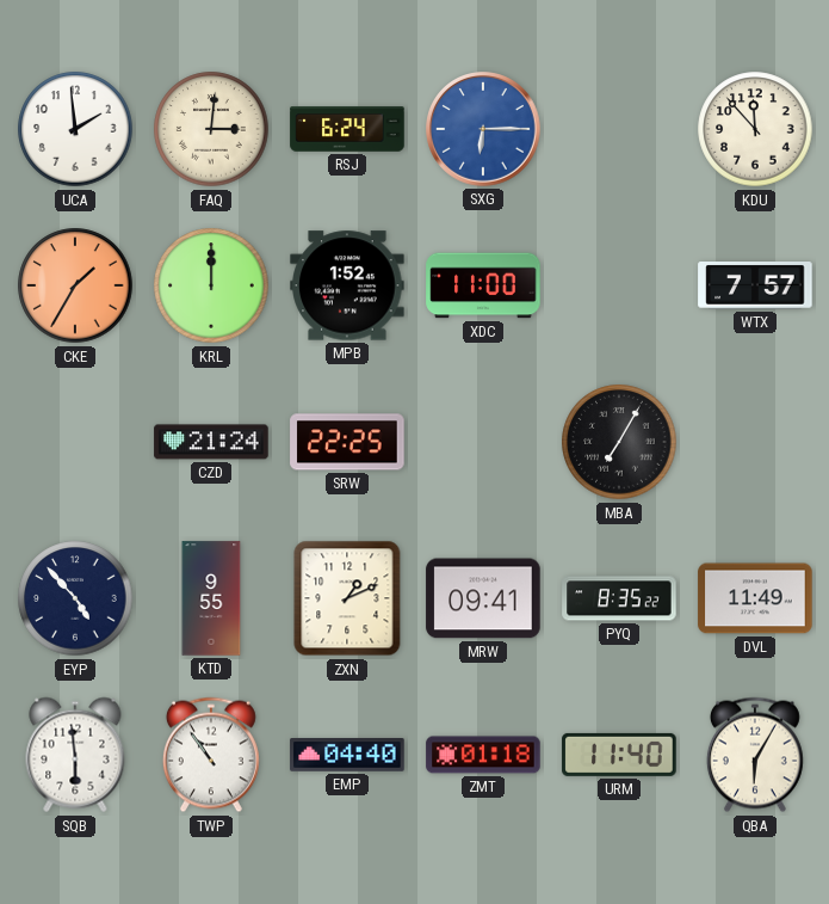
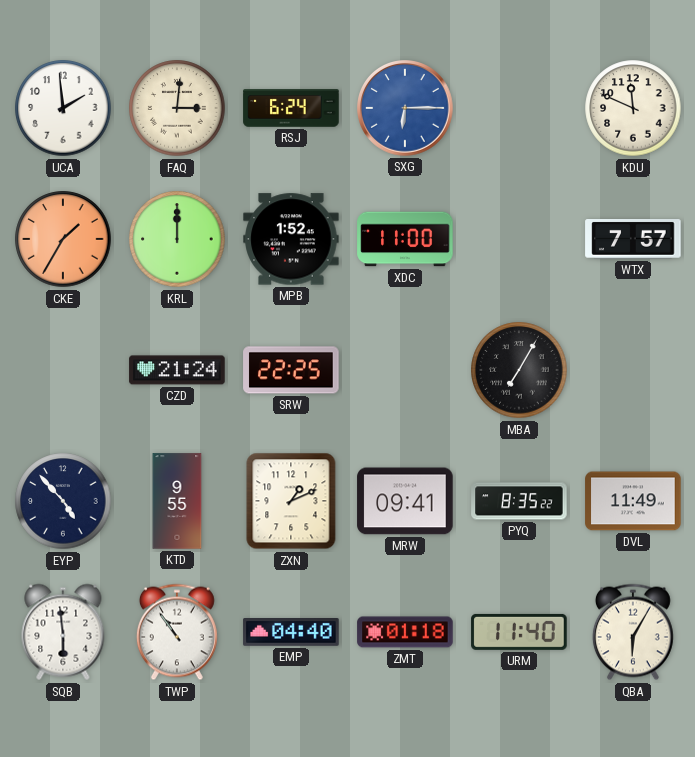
KDU: 11:53 -> 11:49 (633, 108)
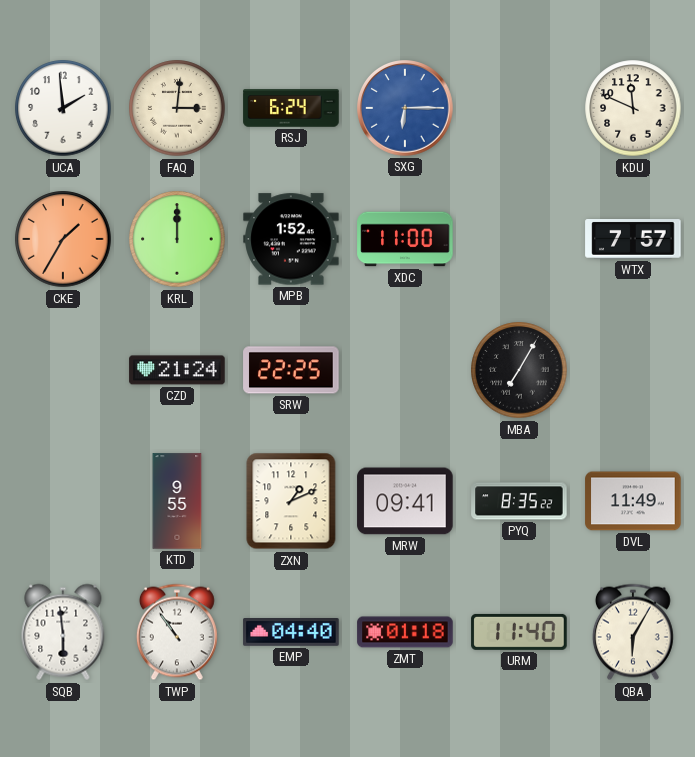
EYP: 4:53 -> none (63, 501)
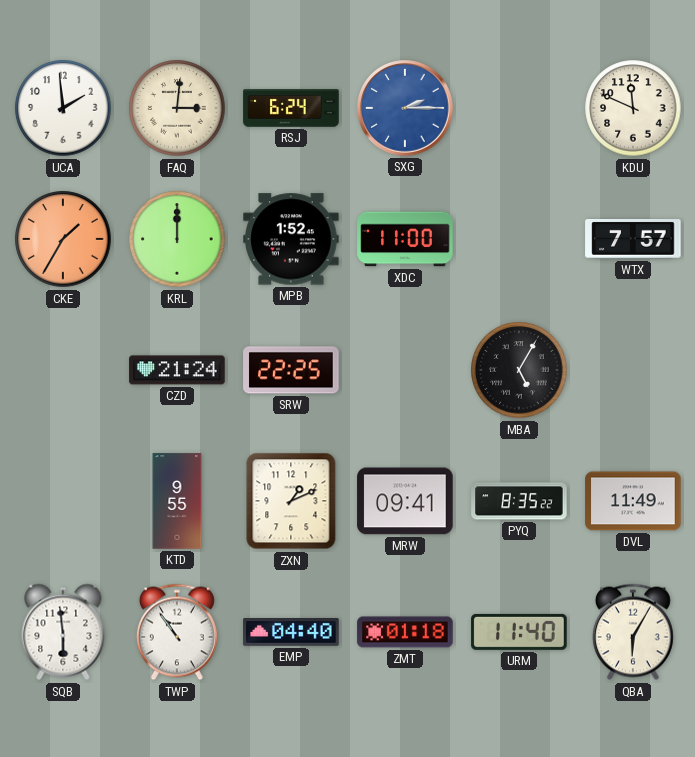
SXG: 6:15 -> 2:15 (405, 108)
MBA: 7:05 -> 5:05 (519, 370)
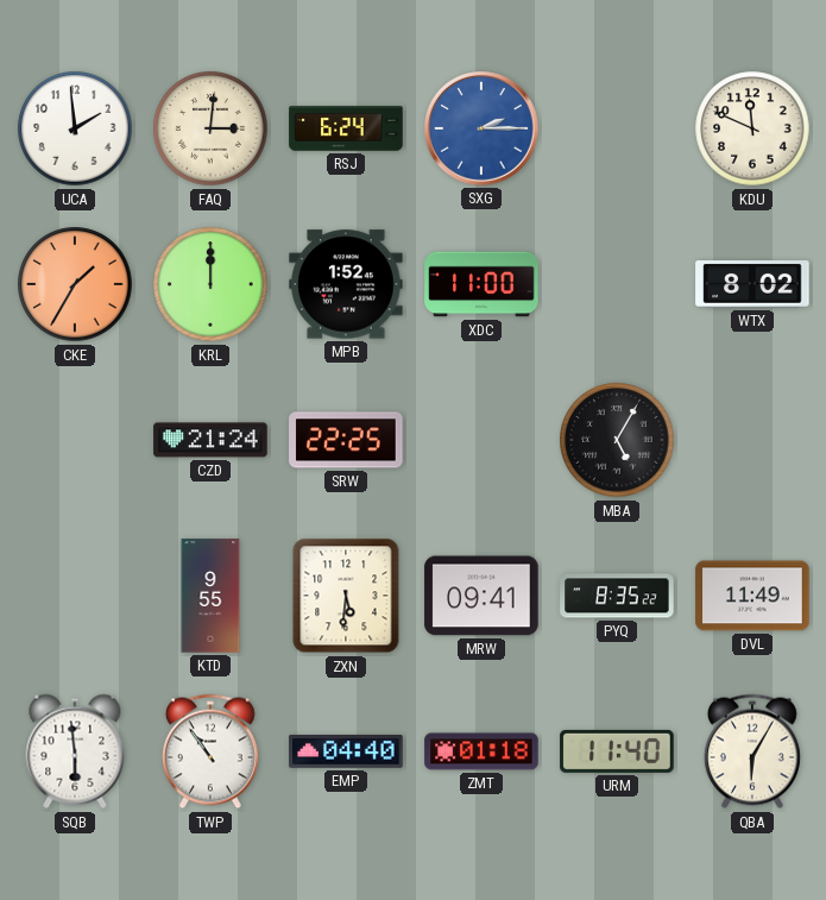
WTX: 7:57 -> 8:02 (752, 285)
ZXN: 1:11 -> 5:31 (346, 596)
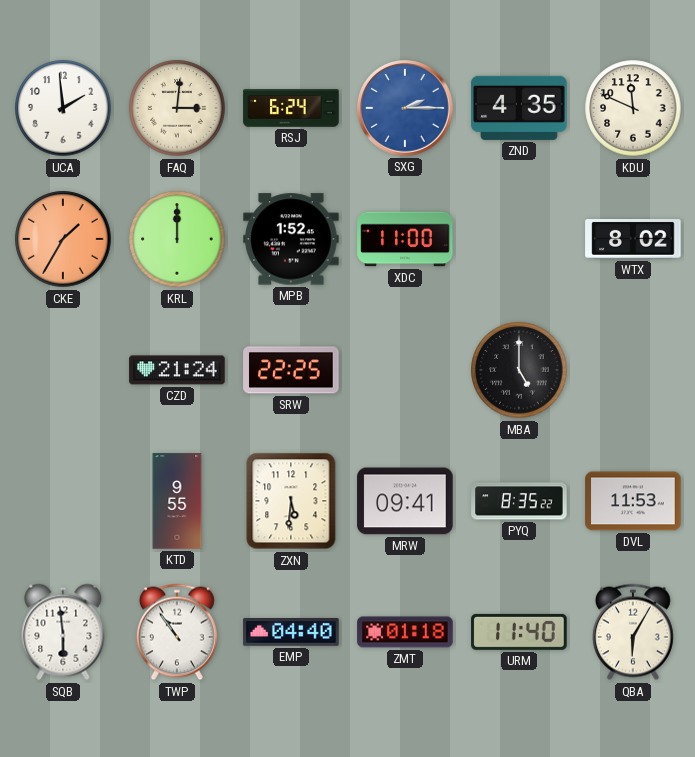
ZND: none -> 4:35 (519, 108)
MBA: 5:05 -> 5:00 (519, 370)
DVL: 11:49 -> 11:53 (633, 501)
